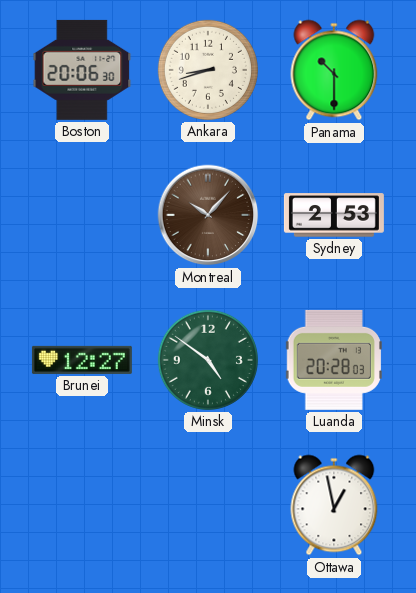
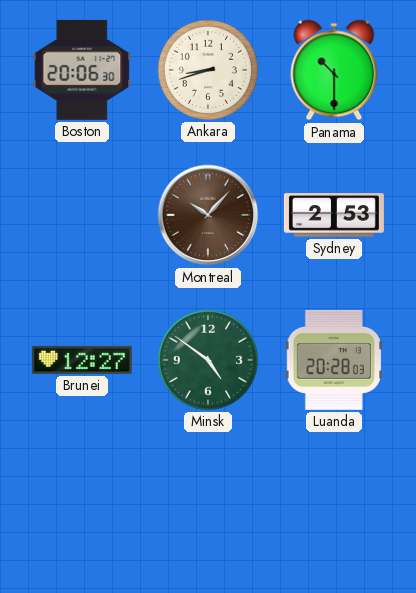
Ottawa: 12:58 -> none (334, 505)
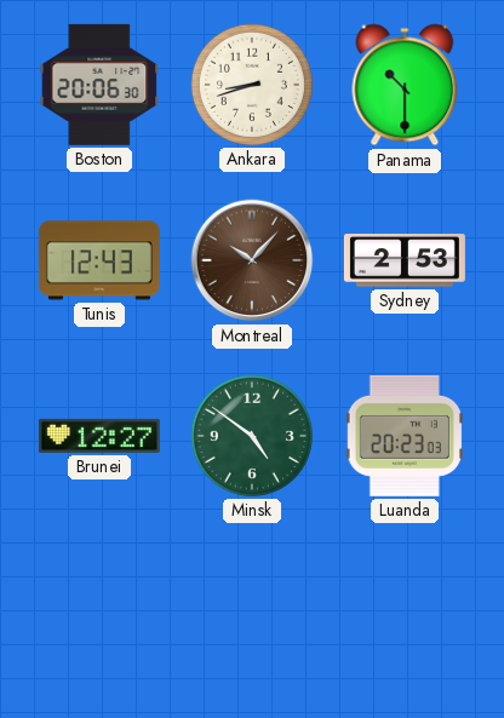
Tunis: none -> 12:43 (99, 260)
Luanda: 20:28 -> 20:23 (405, 436)
